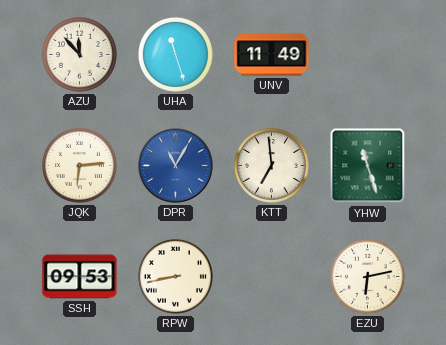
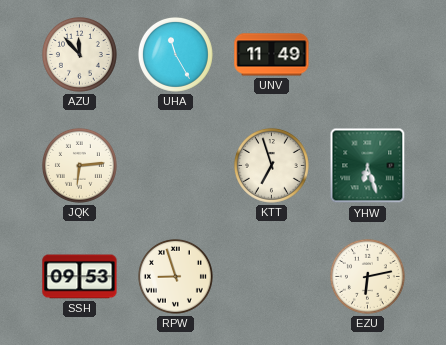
UHA: 11:27 -> 11:25 (175, 54)
DPR: 11:05 -> none (176, 166)
KTT: 6:59 -> 6:57 (271, 165)
YHW: 11:27 -> 6:27 (368, 166)
RPW: 8:43 -> 8:57 (175, 276)
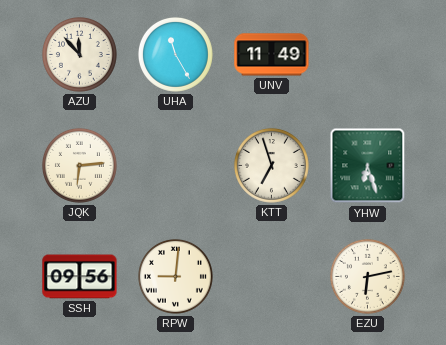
SSH: 09:53 -> 09:56 (80, 277)
RPW: 8:57 -> 9:01 (175, 276)
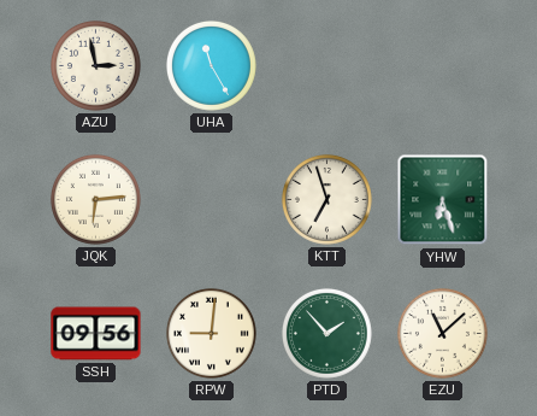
AZU: 11:53 -> 2:58 (95, 65)
UNV: 11:49 -> none (272, 55)
PTD: none -> 1:53 (326, 333)
EZU: 6:13 -> 11:08 (442, 333)
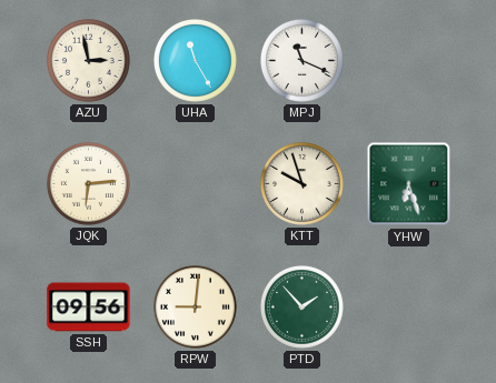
MPJ: none -> 11:19 (301, 60)
KTT: 6:57 -> 9:57 (301, 183)
EZU: 11:08 -> none (442, 333)
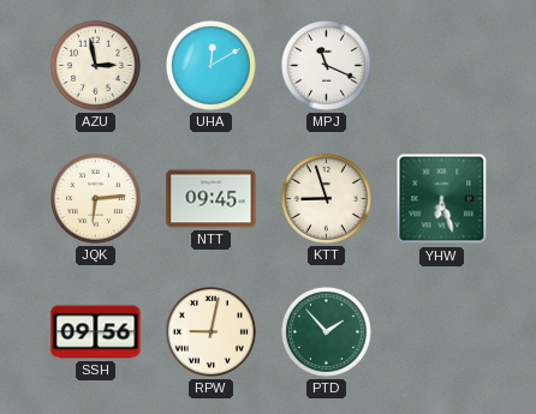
UHA: 11:25 -> 12:10 (210, 65)
NTT: none -> 09:45 (212, 199)
KTT: 9:57 -> 8:57 (326, 198)
RPW: 9:01 -> 9:02 (210, 331)
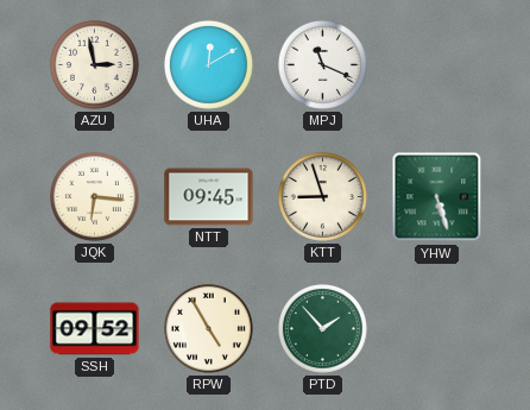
JQK: 6:14 -> 6:16 (94, 196)
YHW: 6:27 -> 5:27 (437, 197)
SSH: 09:56 -> 09:52 (95, 329)
RPW: 9:02 -> 4:55 (208, 328)
